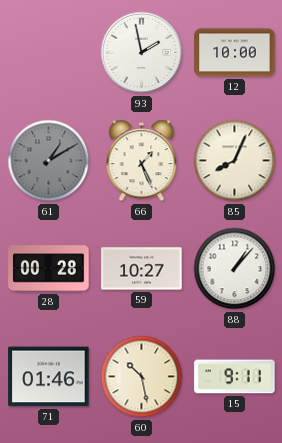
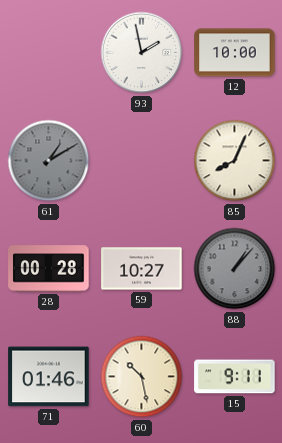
66: 1:26 -> none (142, 161)
88 dial: white -> grey (235, 269)
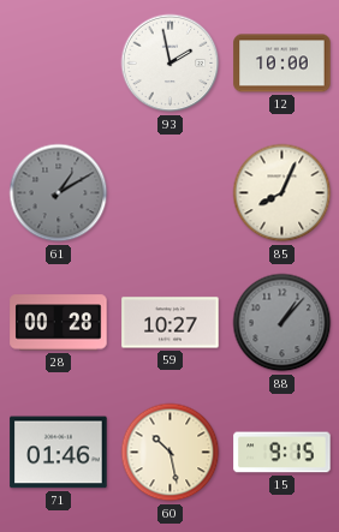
15: 9:11 -> 9:15 (282, 453)
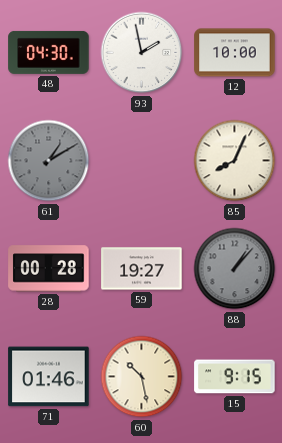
48: none -> 04:30 (49, 52)
59: 10:27 -> 19:27 (142, 269)
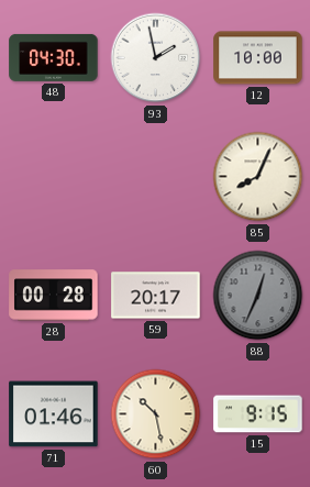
61: 1:10 -> none (49, 161)
59: 19:27 -> 20:17 (156, 296)
88: 1:07 -> 12:34 (258, 296)
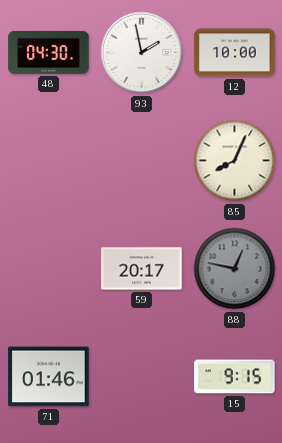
28: 00:28 -> none (54, 296)
88: 12:34 -> 12:47 (235, 269)
60: 10:28 -> none (156, 414)
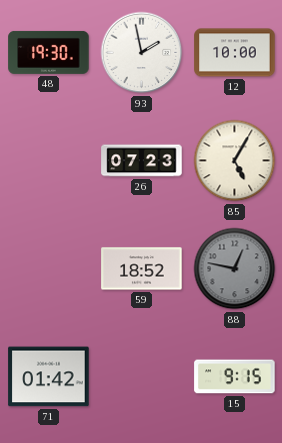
48: 04:30 -> 19:30 (49, 52)
26: none -> 07:23 (142, 161)
85: 8:04 -> 5:05 (235, 161)
59: 20:17 -> 18:52 (142, 269)
71: 01:46 -> 01:42 (49, 377)
